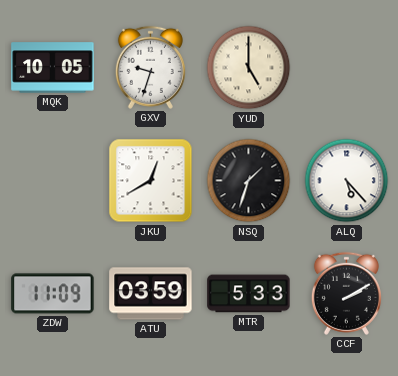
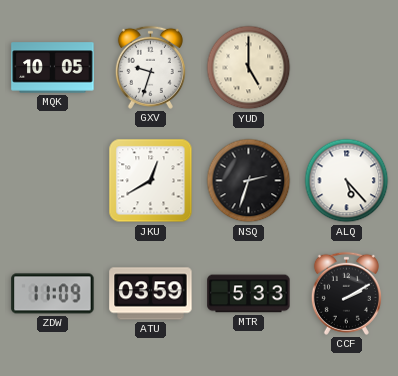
NSQ: 1:33 -> 2:33 (249, 181)
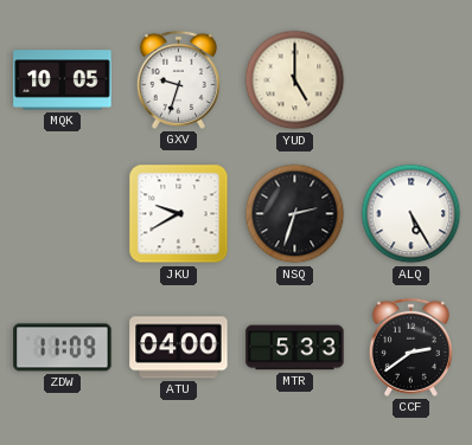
JKU: 12:40 -> 9:40 (179, 214)
ALQ: 5:23 -> 5:25 (412, 214)
ATU: 03:59 -> 04:00 (179, 348)
CCF: 2:10 -> 2:39 (410, 347)
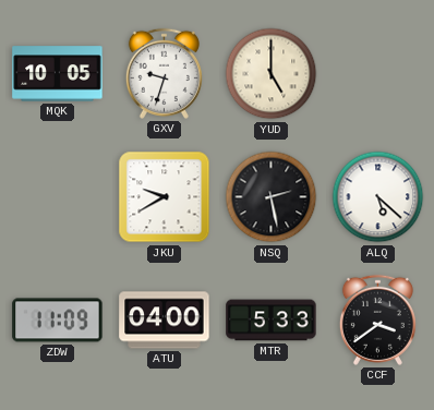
NSQ: 2:33 -> 2:28 (272, 197)
ALQ: 5:25 -> 5:22 (378, 197)
CCF: 2:39 -> 3:39 (377, 319)
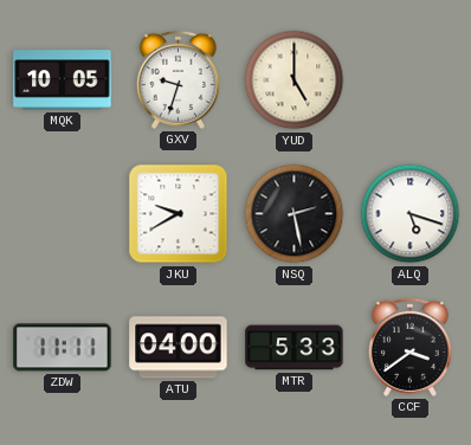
ALQ: 5:22 -> 5:18 (411, 214)
ZDW: 11:09 -> 11:11 (63, 348)
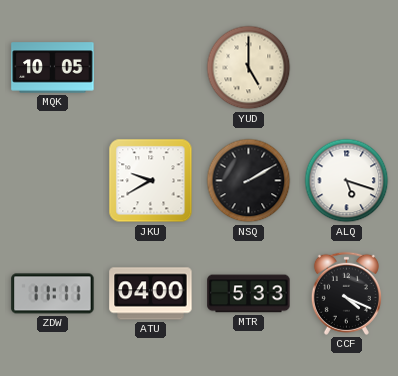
GXV: 9:33 -> none (178, 79)
NSQ: 2:28 -> 2:10 (249, 181)
CCF: 3:39 -> 4:19 (346, 293)
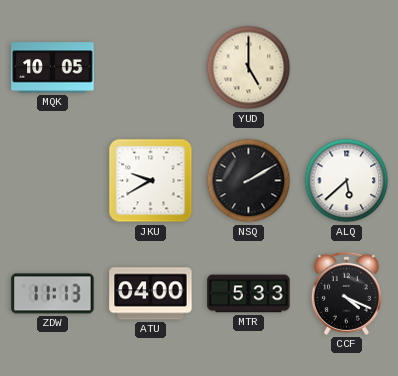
ALQ: 5:18 -> 5:38 (347, 181)
ZDW: 11:11 -> 11:13 (53, 294)
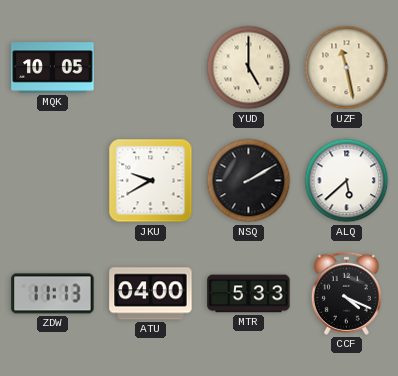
UZF: none -> 11:28 (347, 68)
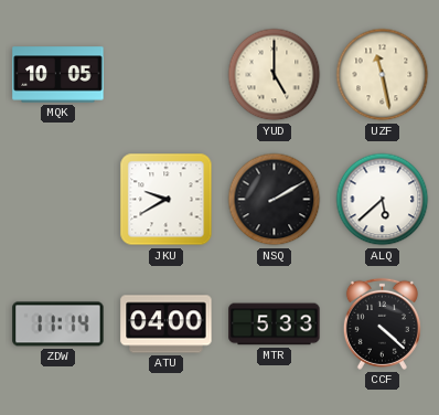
ZDW: 11:13 -> 11:14 (58, 324)
CCF: 4:19 -> 4:22 (382, 323)
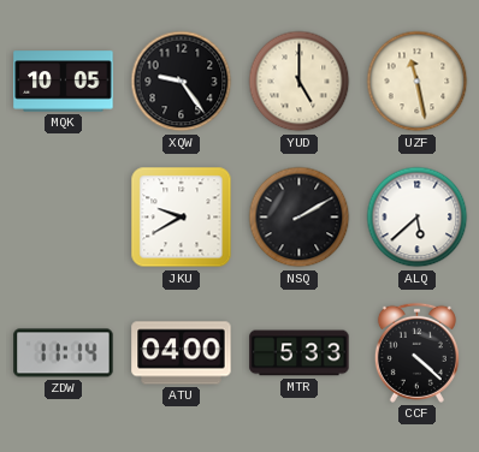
XQW: none -> 9:24 (182, 82)
